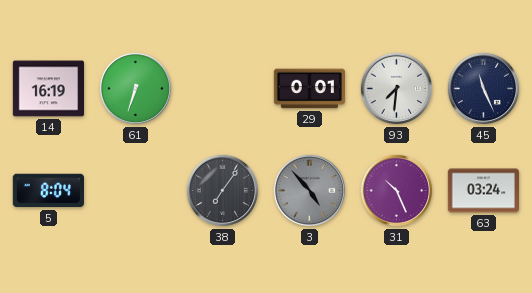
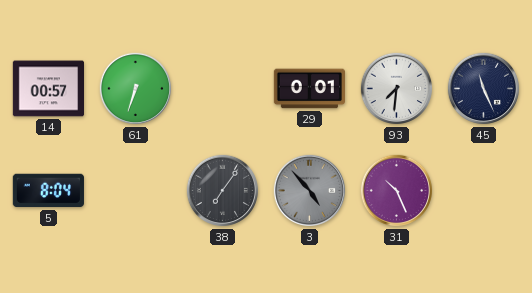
14: 16:19 -> 00:57 (48, 89)
63: 03:24 -> none (483, 191)
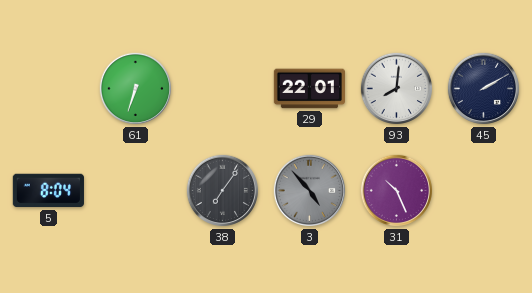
14: 00:57 -> none (48, 89)
29: 0:01 -> 22:01 (309, 89)
93: 7:31 -> 8:01 (397, 89)
45: 11:26 -> 2:10 (484, 89)
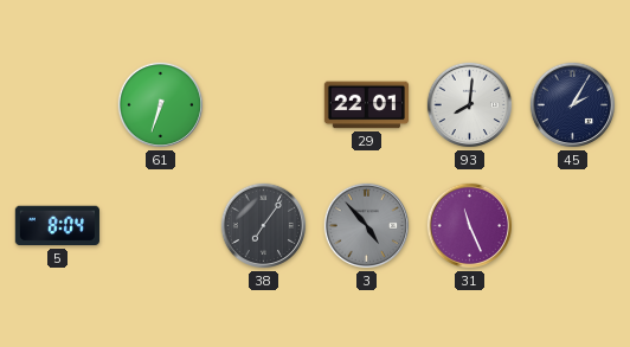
45: 2:10 -> 2:05 (573, 105)
31: 10:26 -> 11:26 (470, 226)
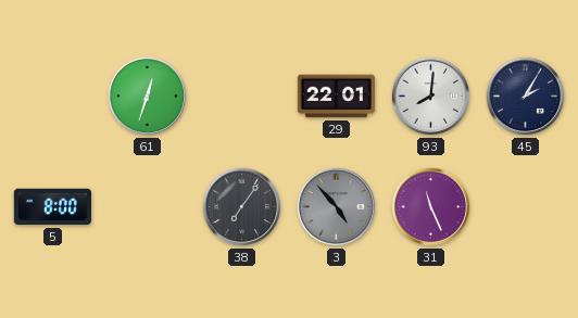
61: 6:33 -> 12:33 (148, 97)
5: 8:04 -> 8:00 (52, 207)
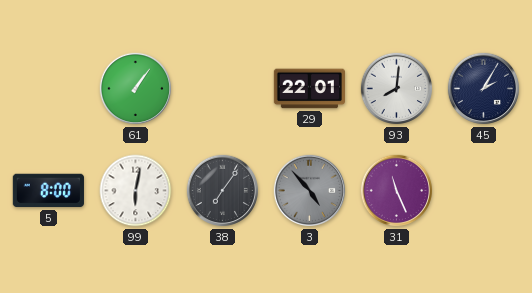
61: 12:33 -> 1:06 (136, 89)
99: none -> 6:02 (136, 191)
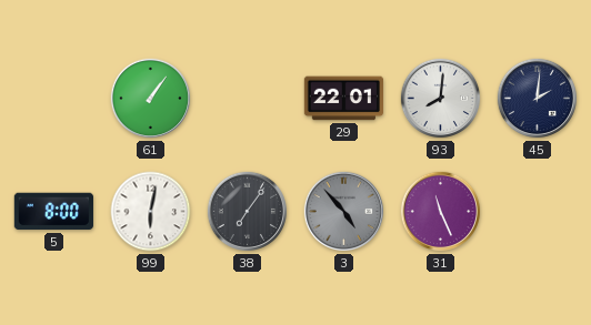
45: 2:05 -> 2:01 (538, 99)
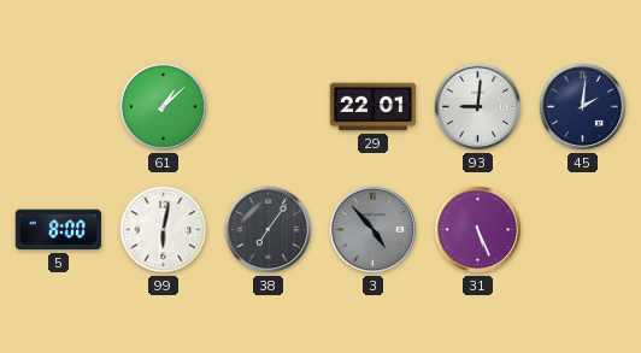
61: 1:06 -> 1:08 (164, 107)
93: 8:01 -> 9:01 (478, 107)
31: 11:26 -> 5:26 (478, 230)
